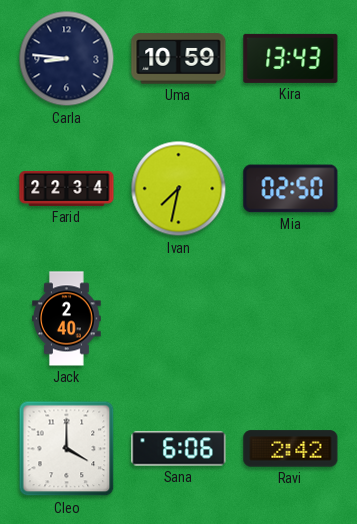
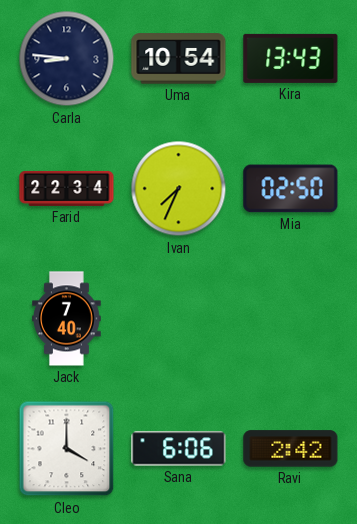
Uma: 10:59 -> 10:54 (179, 59)
Ivan: 7:32 -> 7:34 (179, 189)
Jack: 2:40 -> 7:40 (67, 319)
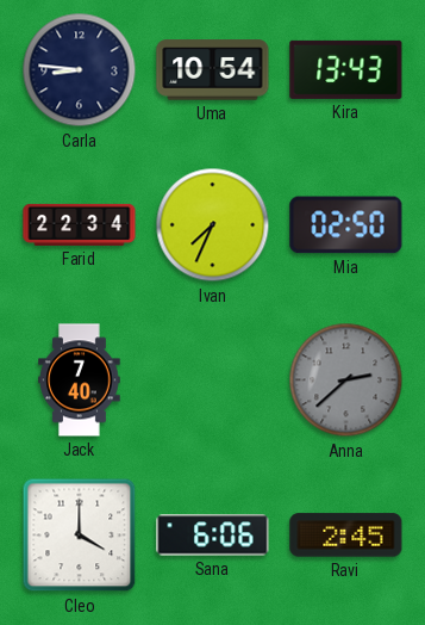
Anna: none -> 2:38 (346, 380)
Ravi: 2:42 -> 2:45 (346, 536)
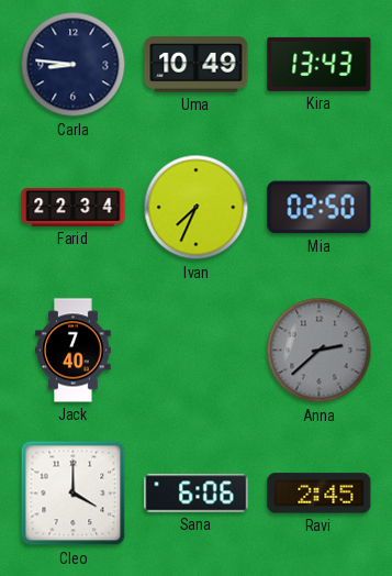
Uma: 10:54 -> 10:49 (197, 65)
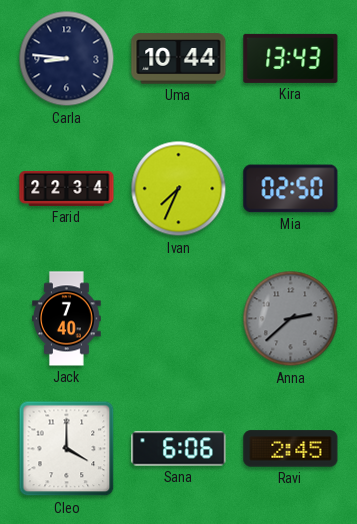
Uma: 10:49 -> 10:44 (179, 59)
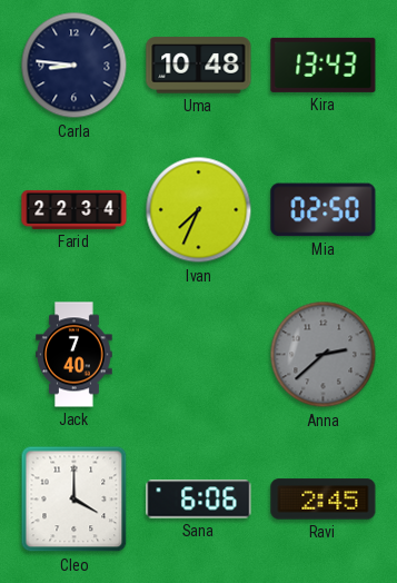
Uma: 10:44 -> 10:48 (199, 66)
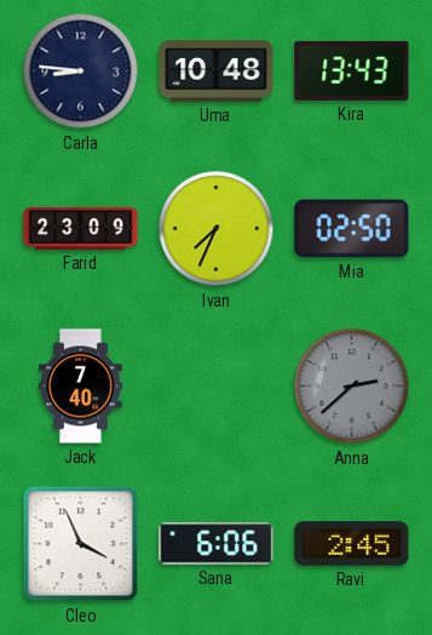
Farid: 22:34 -> 23:09 (81, 228)
Cleo: 4:00 -> 3:56 (81, 544)
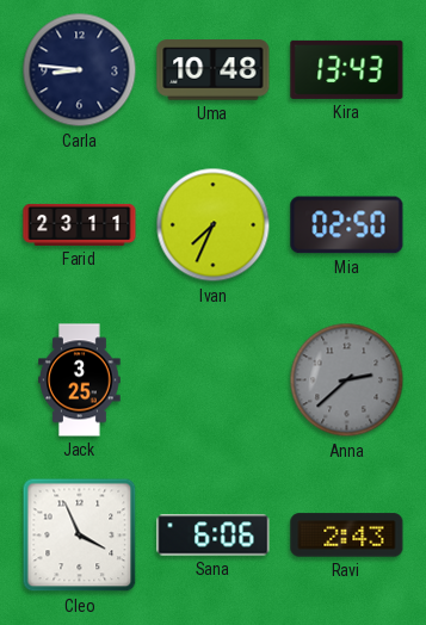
Farid: 23:09 -> 23:11 (80, 224)
Jack: 7:40 -> 3:25 (80, 380)
Ravi: 2:45 -> 2:43 (347, 536)
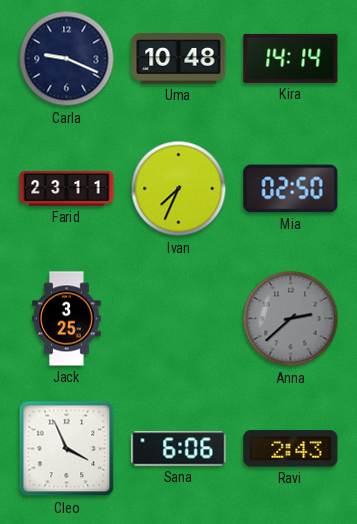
Carla: 8:46 -> 9:19 (67, 59)
Kira: 13:43 -> 14:14 (291, 58)
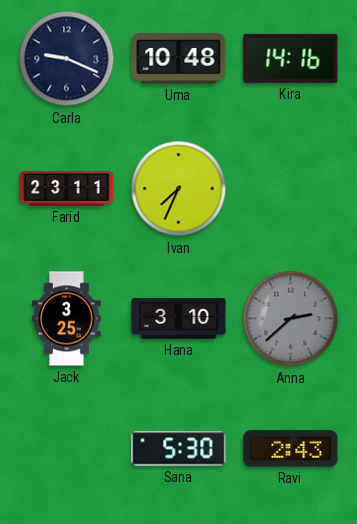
Kira: 14:14 -> 14:16 (291, 58)
Mia: 02:50 -> none (291, 189)
Hana: none -> 3:10 (179, 319)
Cleo: 3:56 -> none (67, 449)
Sana: 6:06 -> 5:30 (179, 449)
